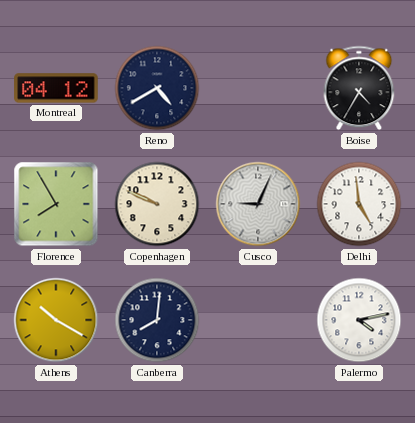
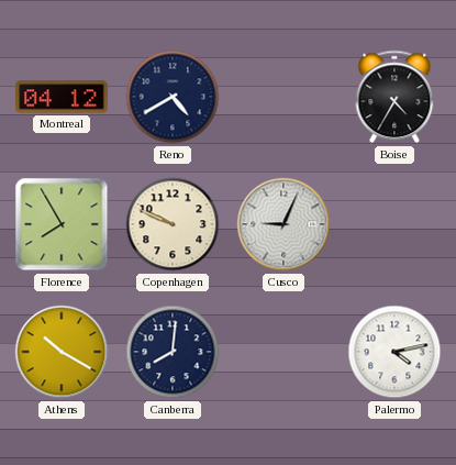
Delhi: 4:59 -> none (359, 204)
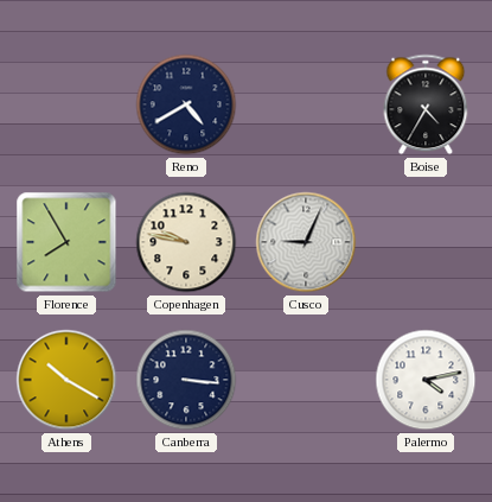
Montreal: 04:12 -> none (62, 97)
Copenhagen: 9:49 -> 9:47 (186, 242)
Canberra: 8:01 -> 3:16 (186, 380)
